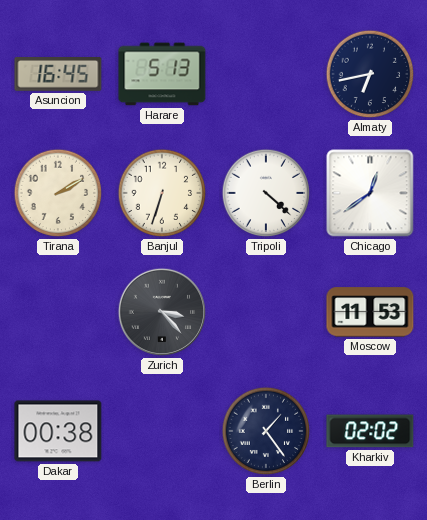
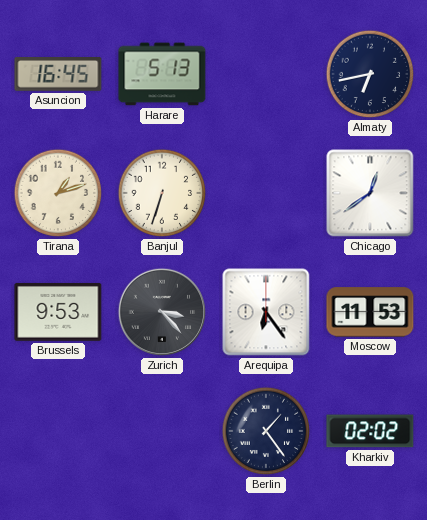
Tirana: 2:10 -> 1:12 (58, 193)
Tripoli: 4:22 -> none (266, 193)
Brussels: none -> 9:53 (58, 312)
Arequipa: none -> 6:24 (266, 312)
Dakar: 00:38 -> none (58, 431)
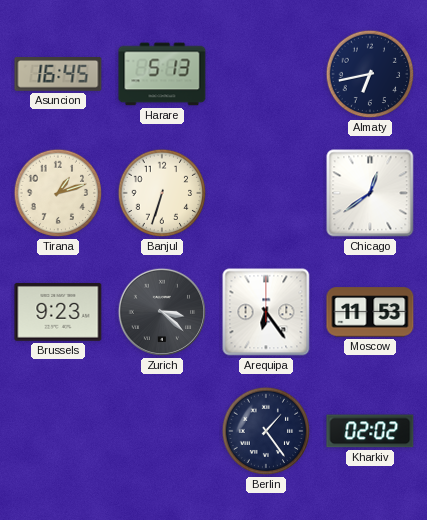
Brussels: 9:53 -> 9:23 (58, 312)
Zurich: 3:23 -> 3:22 (162, 312)
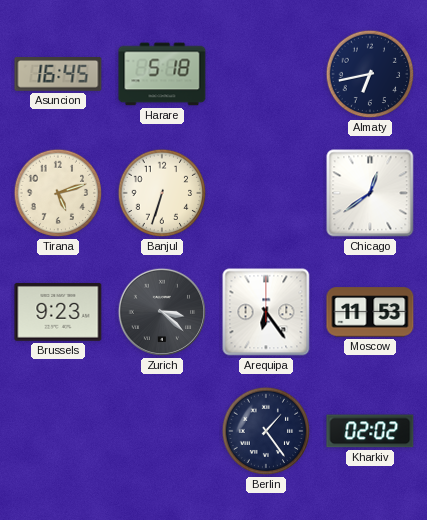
Harare: 5:13 -> 5:18 (162, 74)
Tirana: 1:12 -> 5:12 (58, 193)
